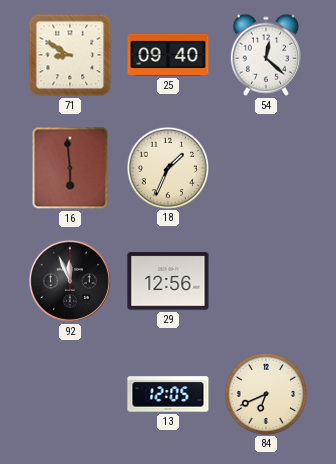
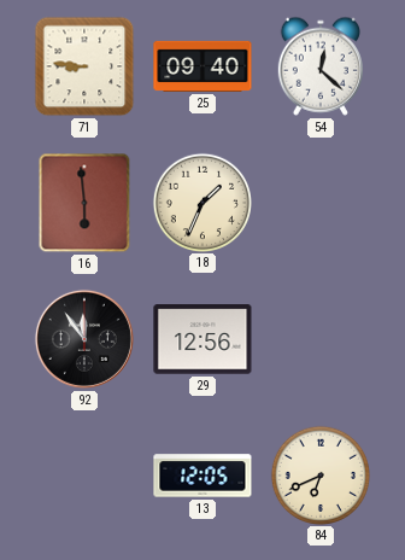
71: 8:50 -> 8:46 (84, 66)
92: 11:56 -> 11:54 (84, 339)
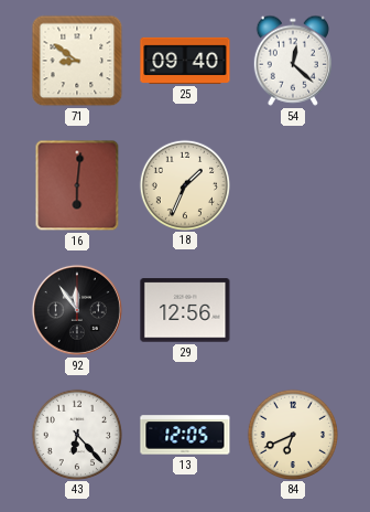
71: 8:46 -> 8:51 (77, 61)
16: 5:59 -> 6:01 (77, 185)
43: none -> 6:23 (76, 434)
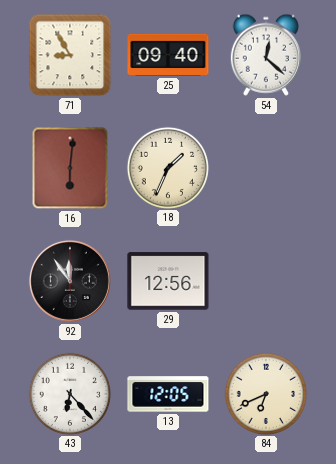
71: 8:51 -> 8:55 (70, 55)
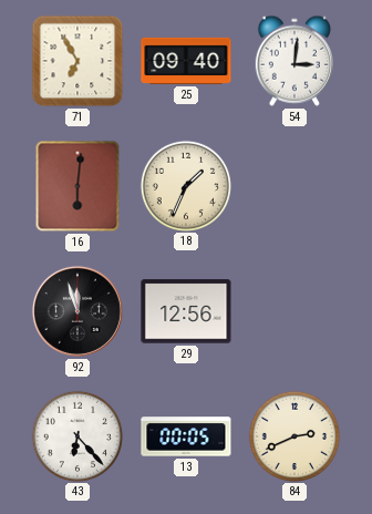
71: 8:55 -> 6:55 (77, 61)
54: 12:22 -> 3:01 (294, 61)
92: 11:54 -> 11:57 (77, 311)
13: 12:05 -> 00:05 (186, 436)
84: 6:41 -> 2:41 (293, 435)
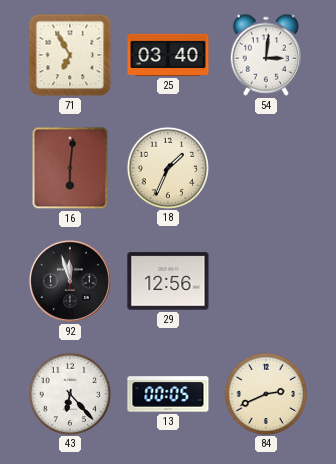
25: 09:40 -> 03:40 (168, 55)
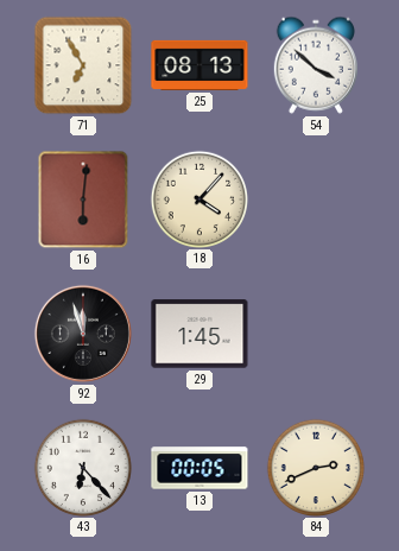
25: 03:40 -> 08:13 (199, 65)
54: 3:01 -> 3:52 (316, 65)
18: 1:34 -> 4:07 (198, 198)
29: 12:56 -> 1:45 (199, 334)
